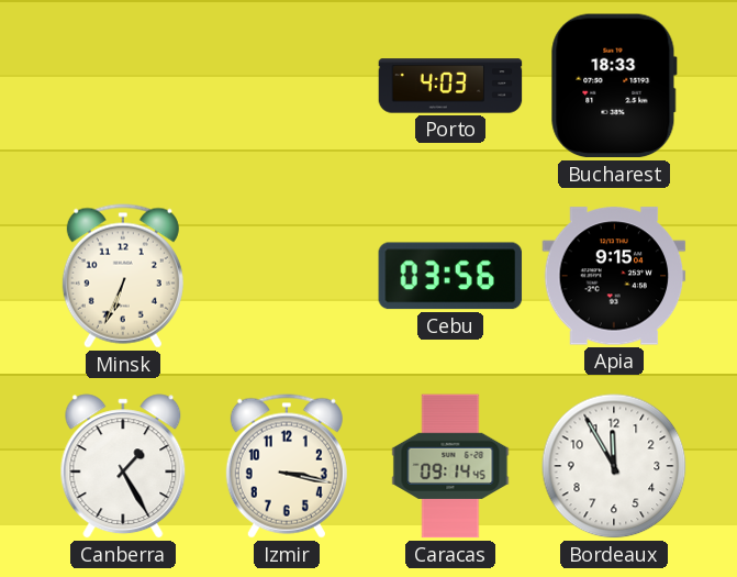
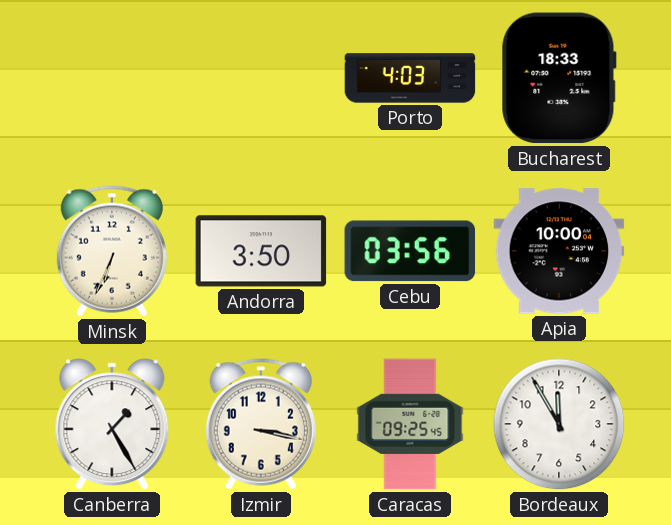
Andorra: none -> 3:50 (261, 251)
Apia: 9:15 -> 10:00 (559, 251)
Caracas: 09:14 -> 09:25 (410, 424)
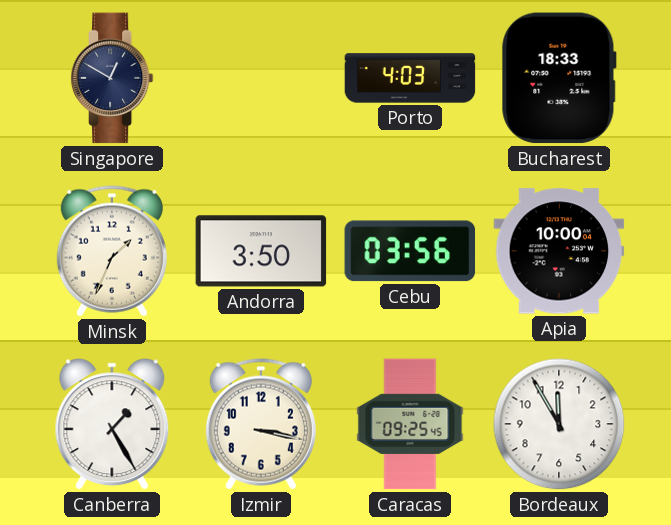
Singapore: none -> 12:50 (112, 78)
Minsk: 6:34 -> 1:34 (112, 251)
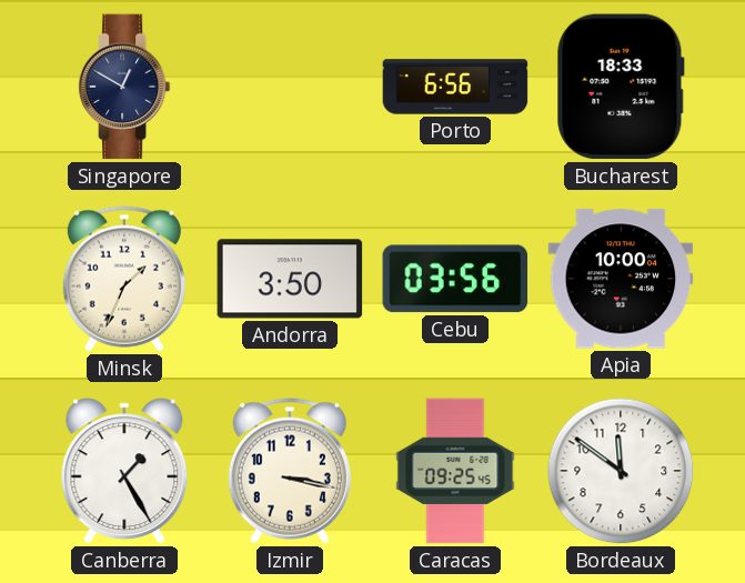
Porto: 4:03 -> 6:56 (455, 87)
Bordeaux: 11:55 -> 11:51 (621, 471)
